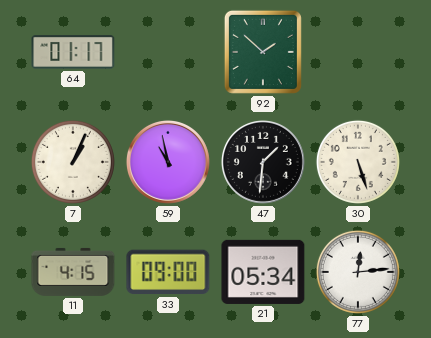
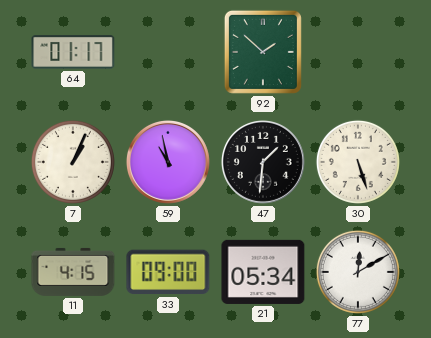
77: 12:14 -> 12:10 (358, 272)
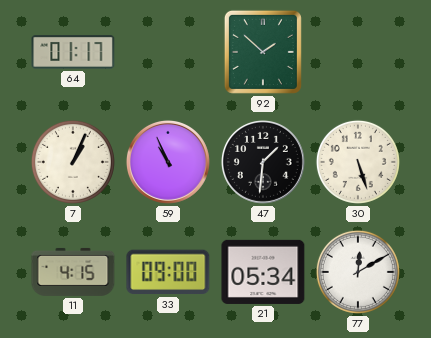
59: 10:58 -> 10:56 (168, 162)
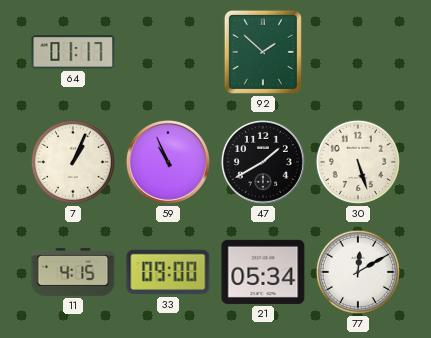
47: 1:31 -> 1:40 (263, 162)
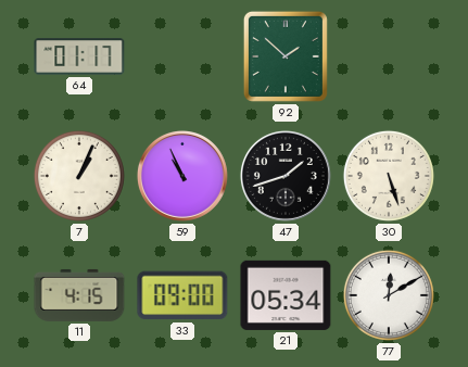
47: 1:40 -> 1:42 (286, 176)
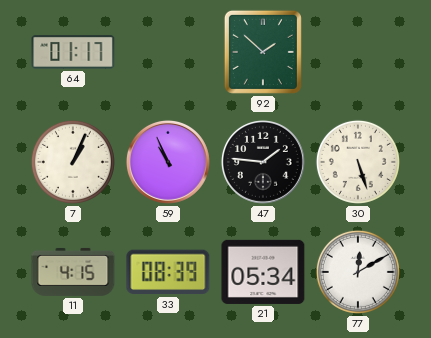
47: 1:42 -> 1:46 (263, 162)
33: 09:00 -> 08:39 (168, 272)
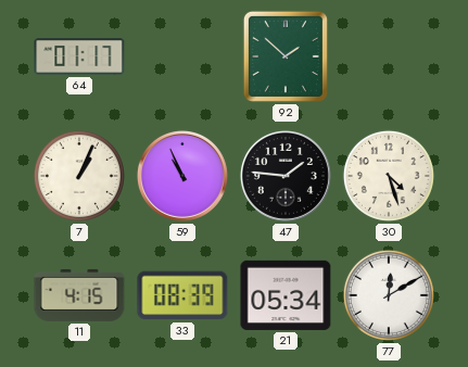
30: 5:27 -> 4:27 (389, 176)
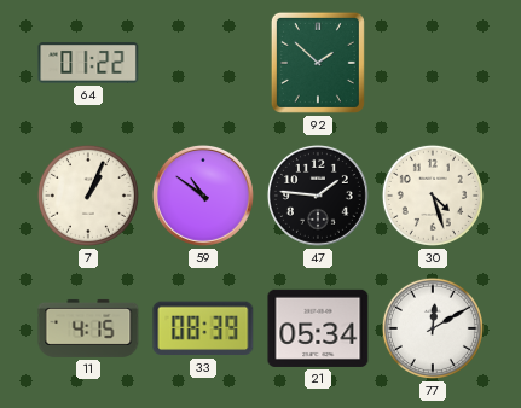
64: 01:17 -> 01:22 (88, 63)
59: 10:56 -> 10:51 (203, 196)
